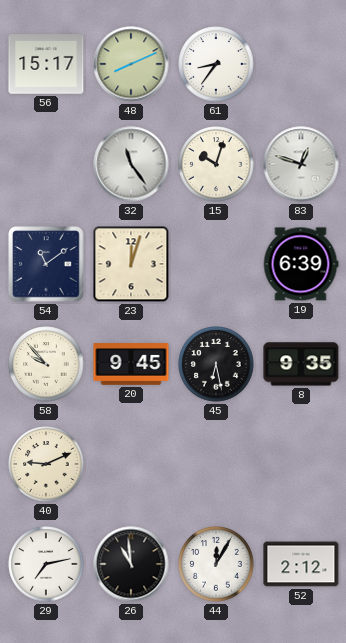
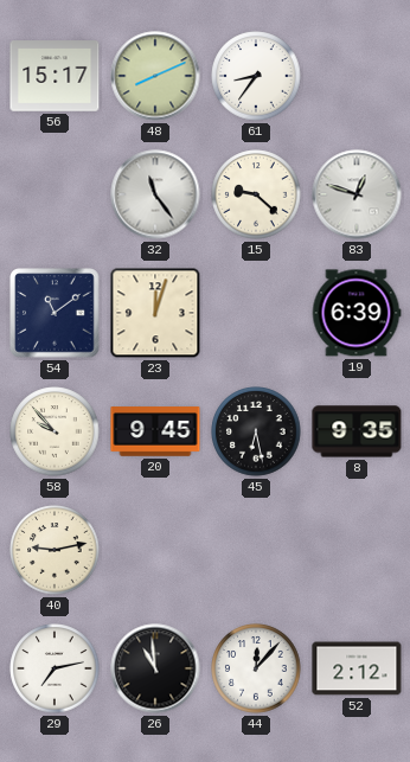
15: 10:03 -> 9:22 (256, 194)
40: 9:11 -> 9:13 (55, 550)
44: 12:05 -> 12:07 (256, 668)
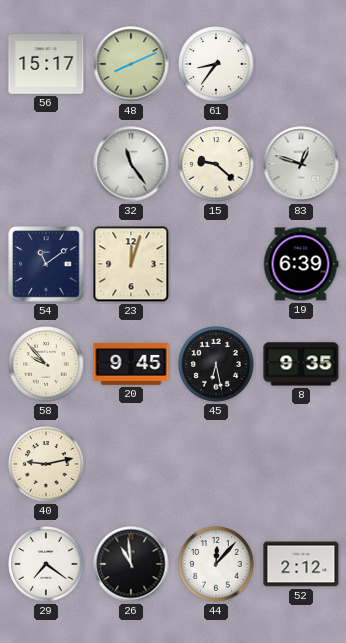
29: 7:13 -> 7:21 (46, 564)
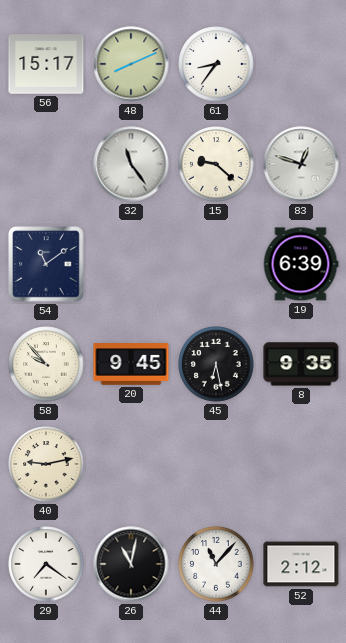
23: 12:03 -> none (131, 264)
26: 10:59 -> 11:02 (131, 564)
44: 12:07 -> 11:07 (216, 564)
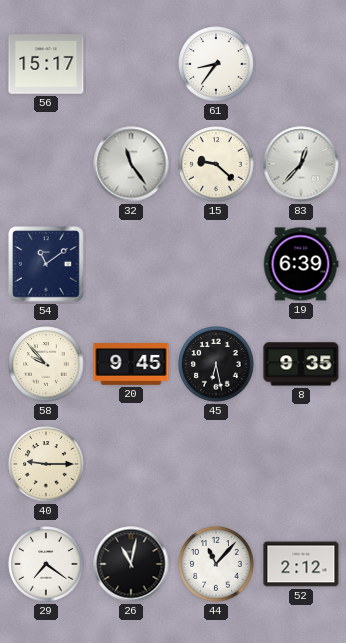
48: 8:11 -> none (131, 64)
83: 12:48 -> 12:37 (301, 164)
40: 9:13 -> 9:15 (46, 464)
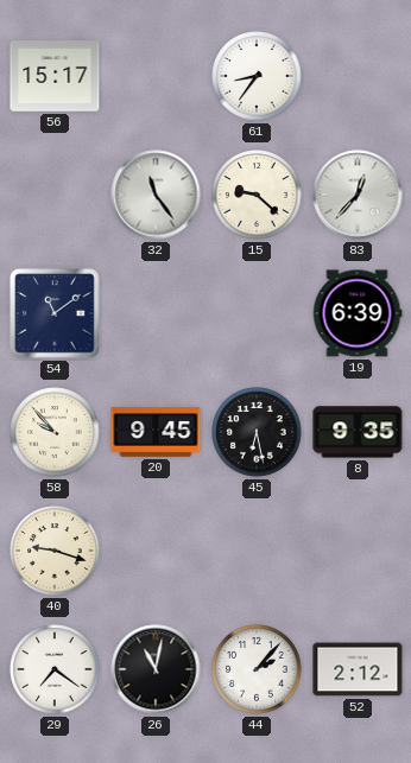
40: 9:15 -> 9:18 (55, 551)
44: 11:07 -> 2:07 (257, 669)
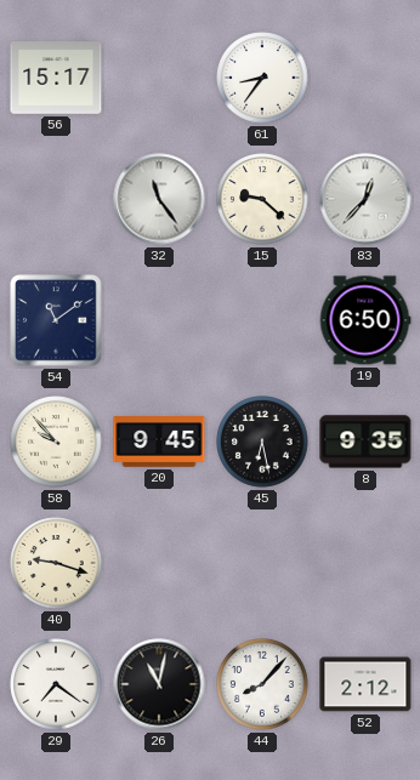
19: 6:39 -> 6:50 (365, 320)
44: 2:07 -> 8:07 (262, 684)
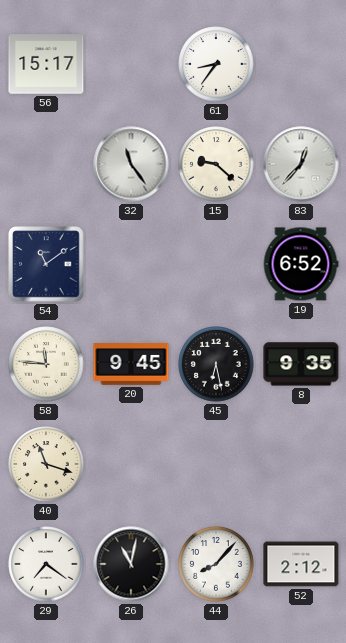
19: 6:50 -> 6:52 (301, 264)
58: 9:53 -> 11:46 (46, 364)
40: 9:18 -> 11:18 (46, 464)
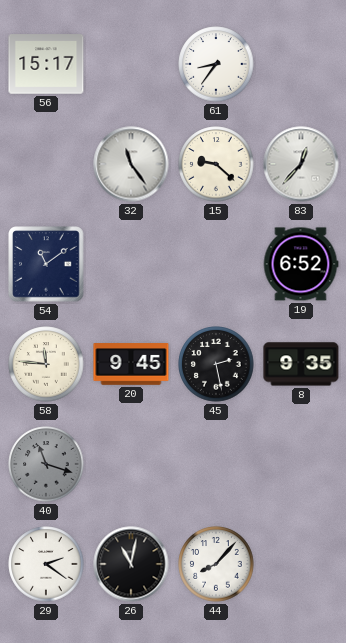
45: 6:28 -> 2:28 (216, 364)
40 dial: cream -> grey (46, 464)
29: 7:21 -> 2:21 (46, 564)
52: 2:12 -> none (301, 564)
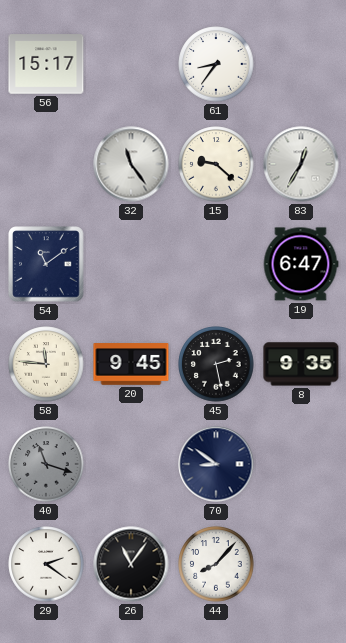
83: 12:37 -> 12:35 (301, 164)
19: 6:52 -> 6:47 (301, 264)
70: none -> 8:51 (216, 464)
26: 11:02 -> 11:06 (131, 564)
